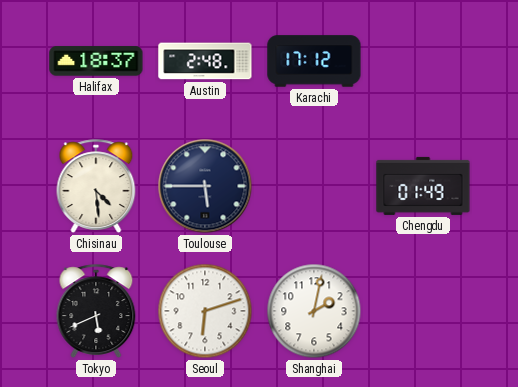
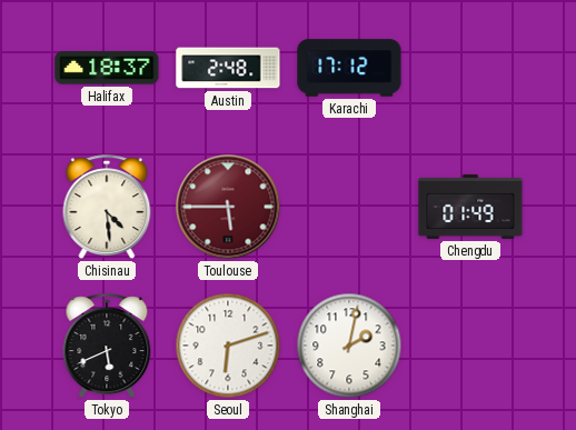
Toulouse dial: navy -> burgundy (228, 207)
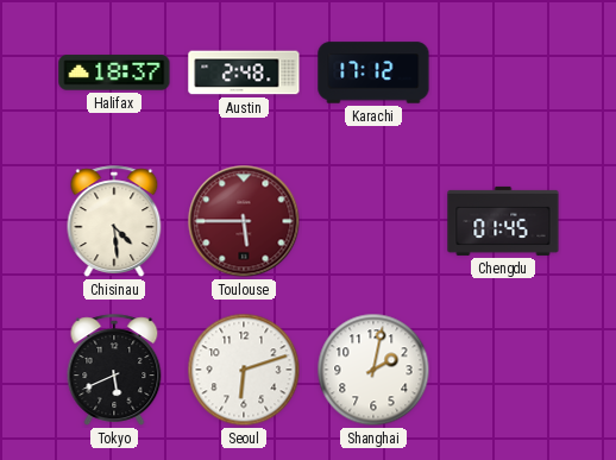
Chengdu: 01:49 -> 01:45 (503, 221)
